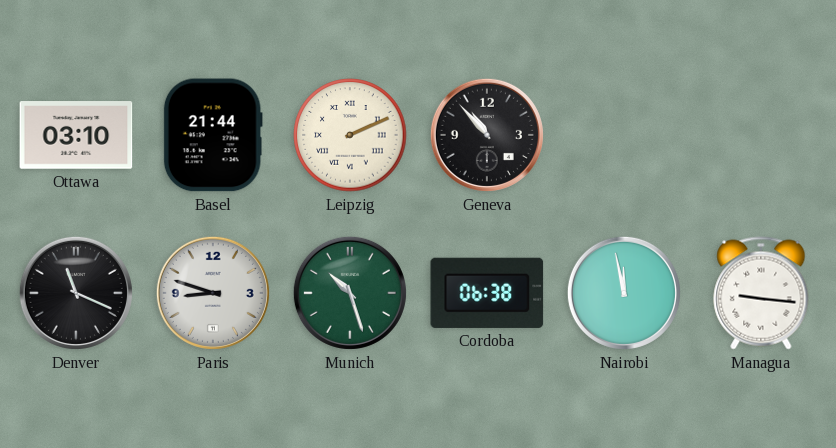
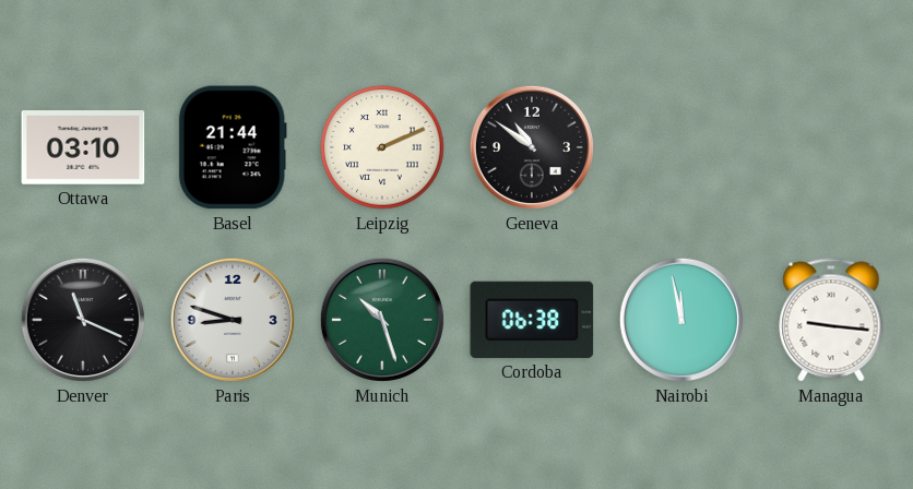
Geneva: 10:53 -> 10:51 (532, 147)
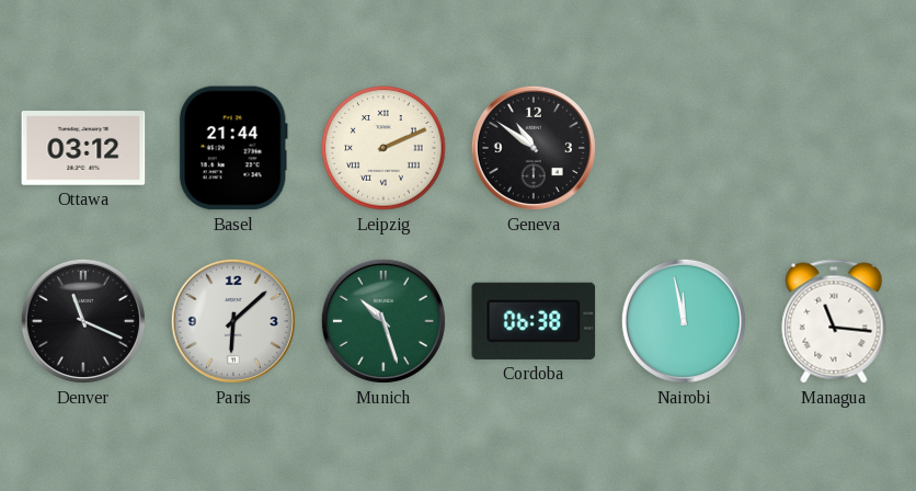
Ottawa: 03:10 -> 03:12 (83, 148)
Paris: 8:48 -> 6:08 (233, 321)
Managua: 9:16 -> 11:16 (834, 321)
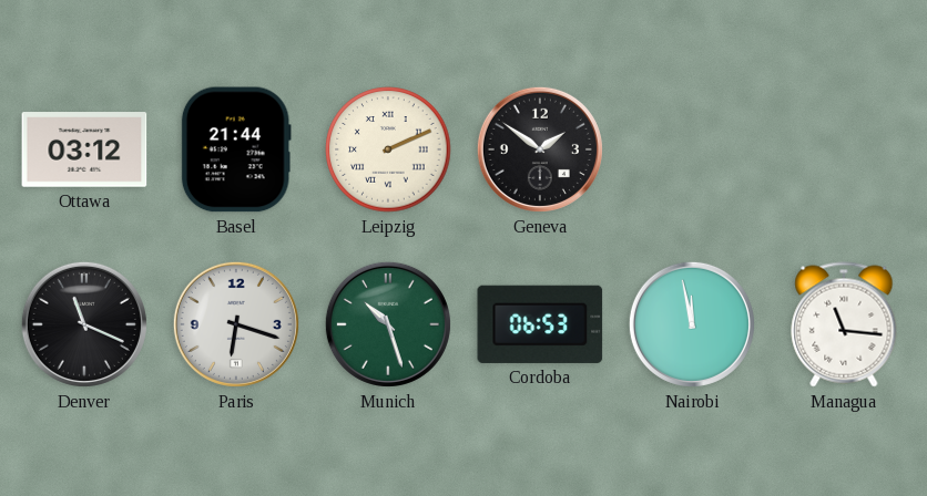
Geneva: 10:51 -> 1:51 (540, 149)
Paris: 6:08 -> 6:18 (236, 324)
Cordoba: 06:38 -> 06:53 (540, 324)
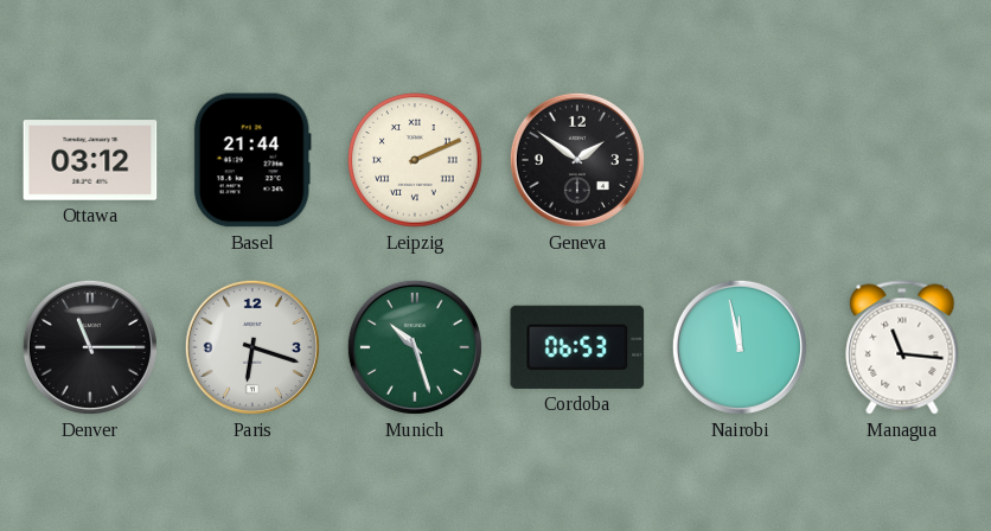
Denver: 11:19 -> 11:15 (90, 347)
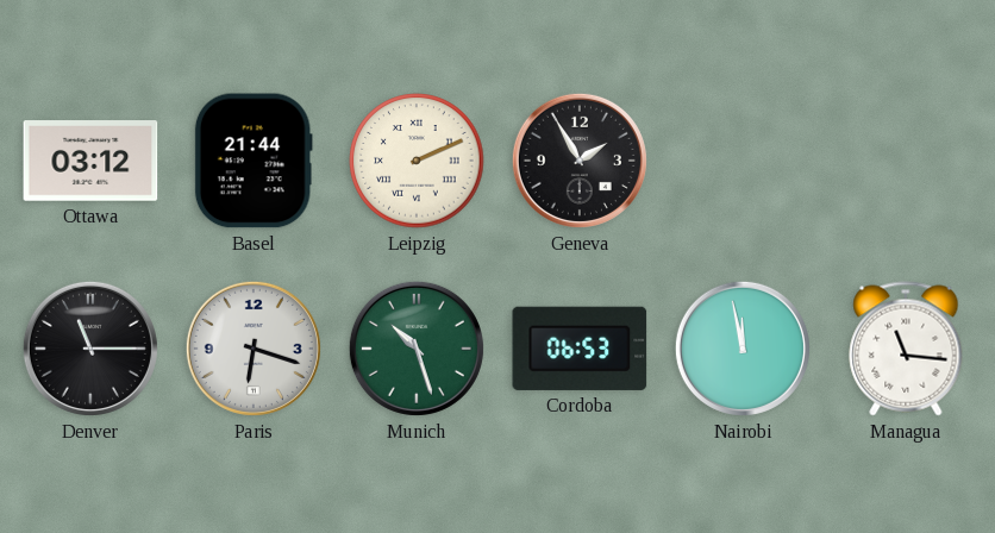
Geneva: 1:51 -> 1:55 (580, 161)
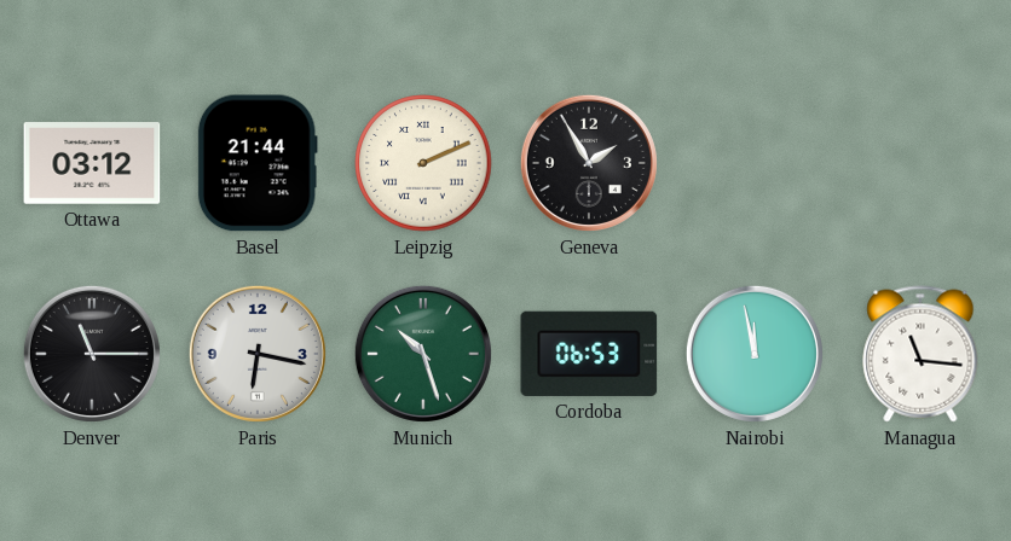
Paris: 6:18 -> 6:17 (258, 354)
